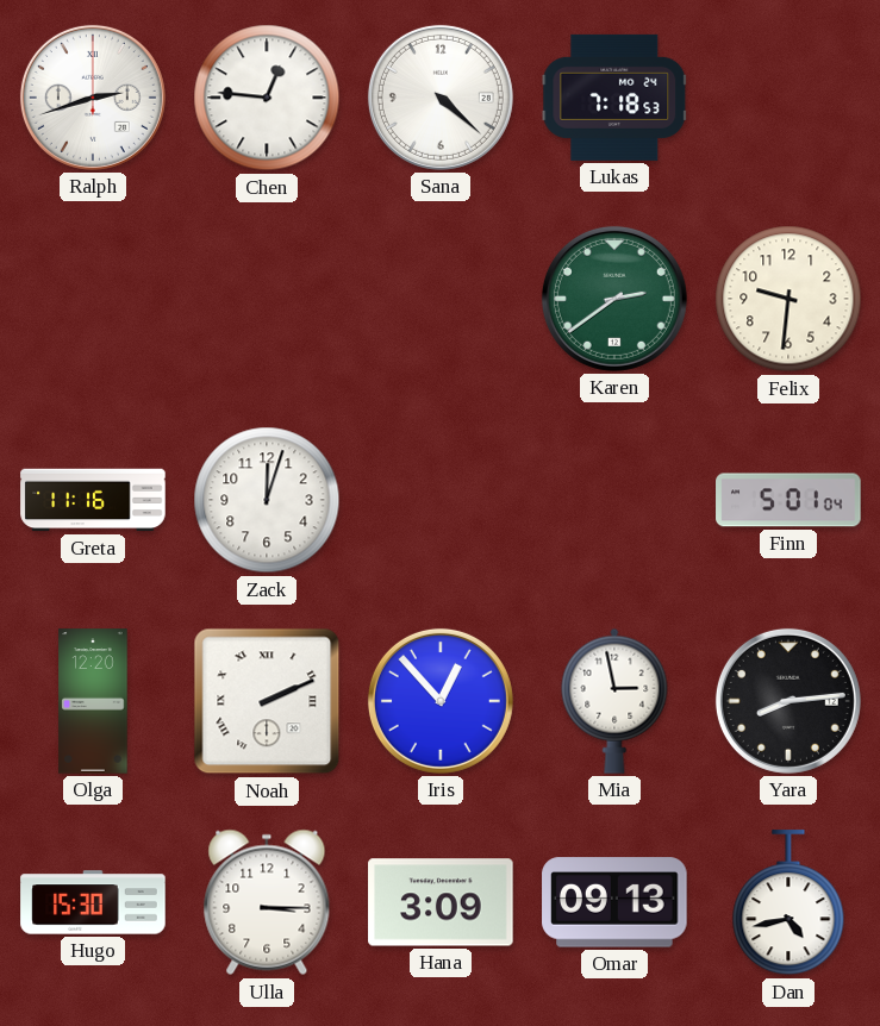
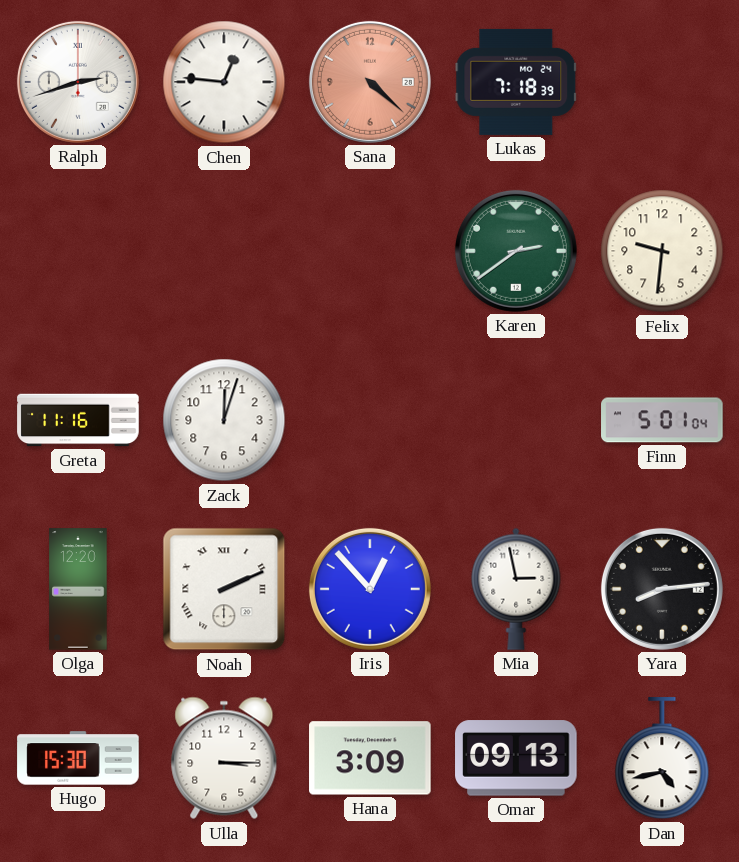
Sana dial: white -> salmon (370, 82)
Lukas: 7:18:53 -> 7:18:39 (516, 82)
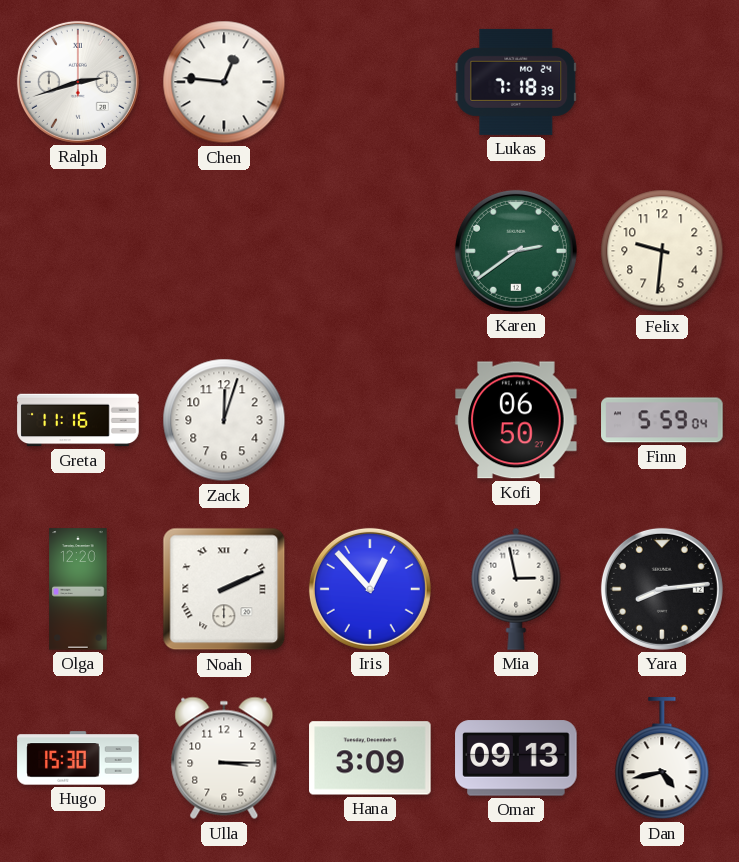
Sana: 4:22 -> none (370, 82)
Kofi: none -> 06:50 (516, 420)
Finn: 5:01 -> 5:59 (662, 420)
